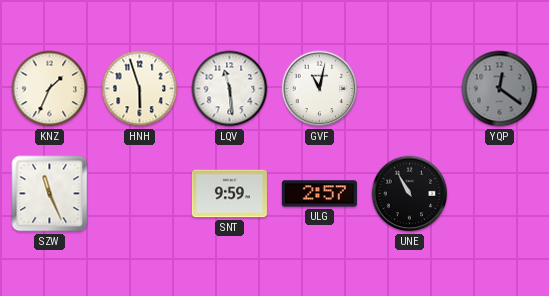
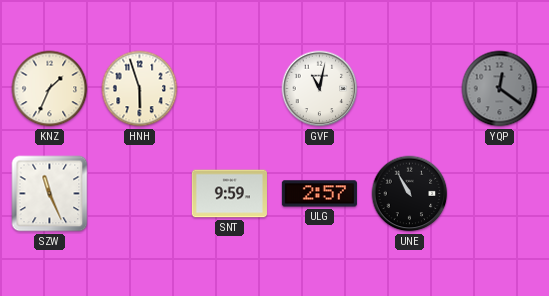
LQV: 11:29 -> none (230, 89)
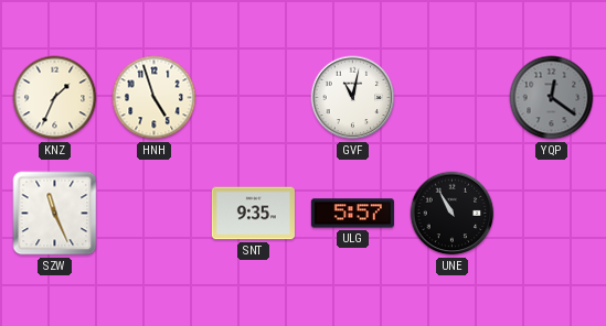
HNH: 5:57 -> 4:57 (155, 98)
SNT: 9:59 -> 9:35 (253, 214)
ULG: 2:57 -> 5:57 (352, 214)
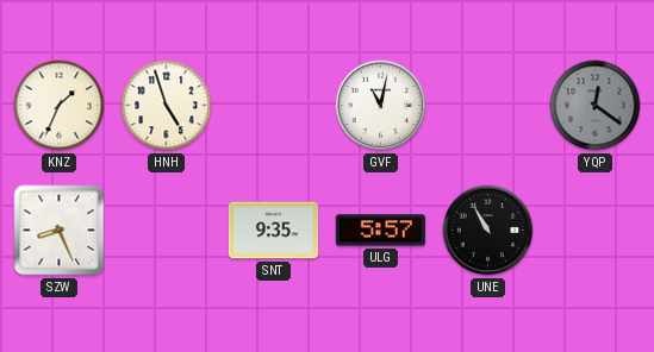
SZW: 11:26 -> 8:26 (60, 231)
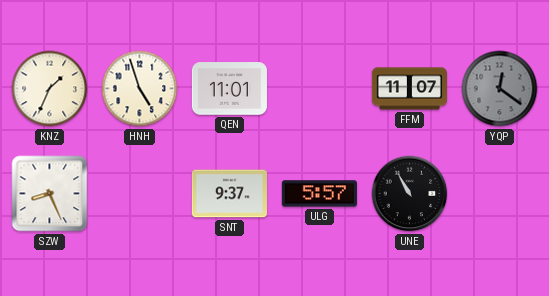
QEN: none -> 11:01 (229, 89)
GVF: 11:02 -> none (381, 106)
FFM: none -> 11:07 (409, 89)
SNT: 9:35 -> 9:37 (229, 194)
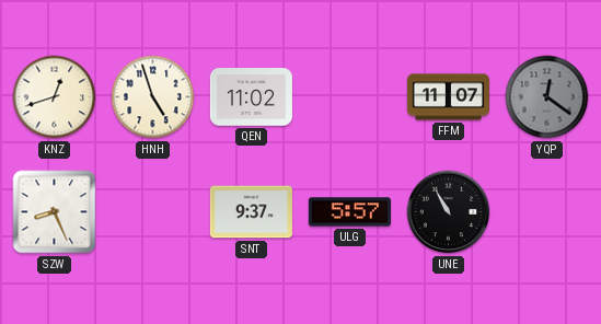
KNZ: 1:34 -> 12:42 (55, 97)
QEN: 11:01 -> 11:02 (251, 97)
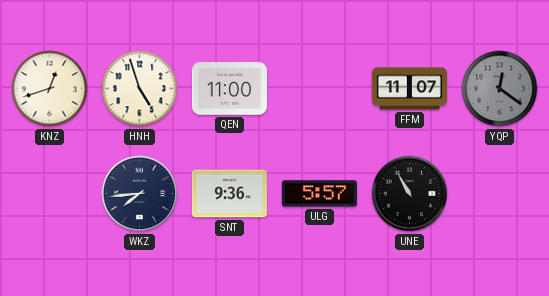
QEN: 11:02 -> 11:00 (229, 89)
SZW: 8:26 -> none (55, 212)
WKZ: none -> 7:44 (140, 194)
SNT: 9:37 -> 9:36 (229, 194)
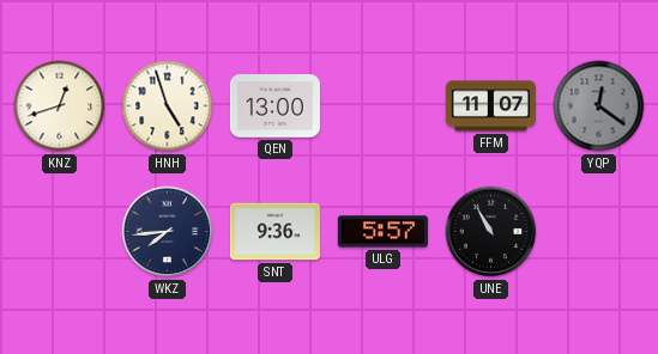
QEN: 11:00 -> 13:00 (274, 106)
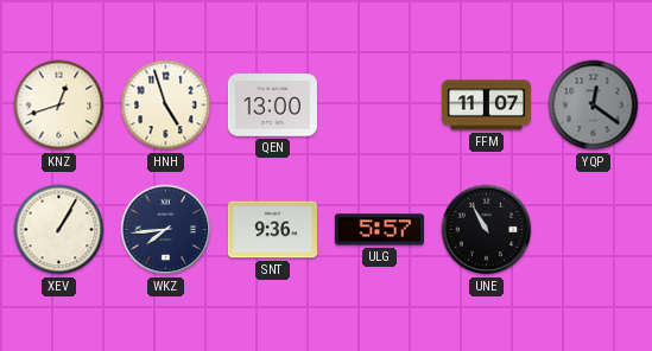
XEV: none -> 1:05 (59, 230)
